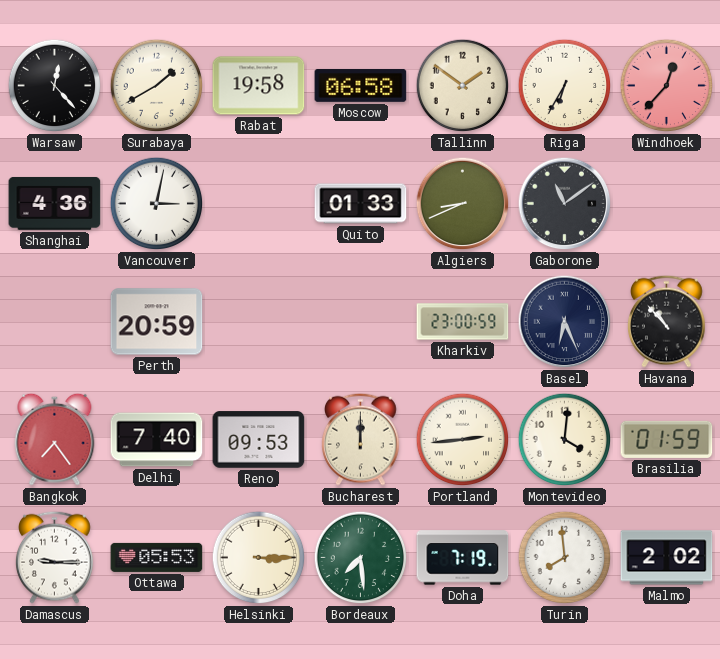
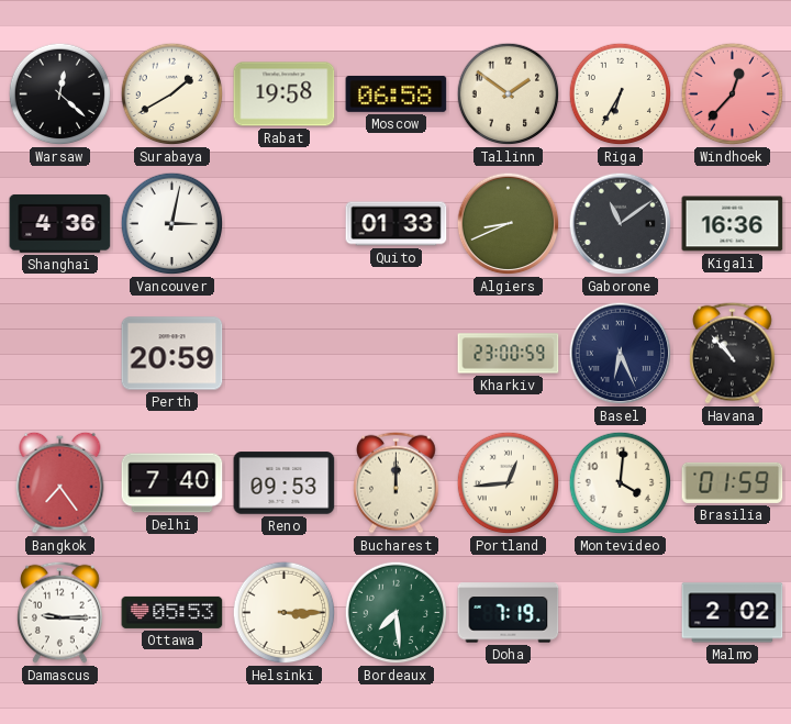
Warsaw: 12:23 -> 12:22 (60, 94)
Kigali: none -> 16:36 (733, 224)
Portland: 2:44 -> 12:44 (509, 483)
Turin: 7:59 -> none (565, 558)
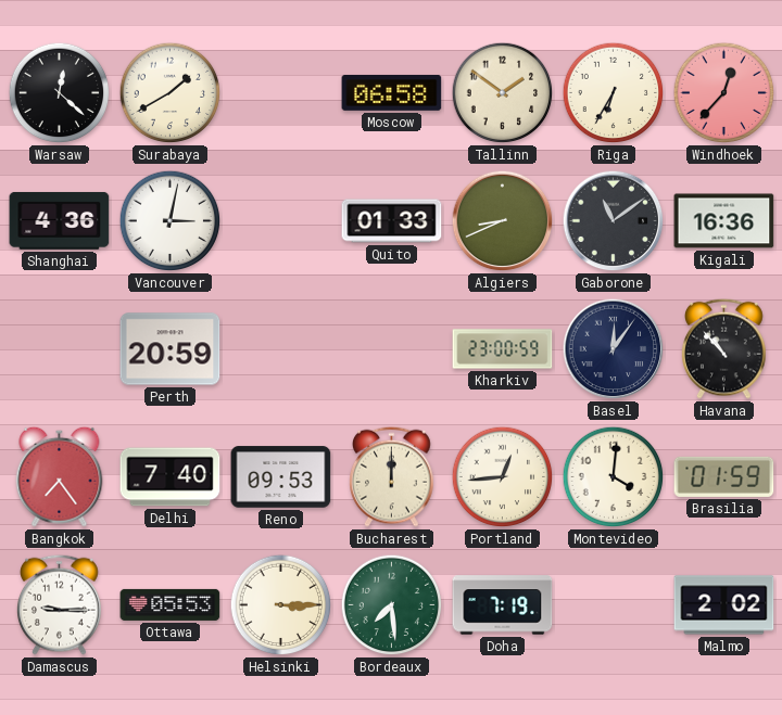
Rabat: 19:58 -> none (285, 94)
Basel: 6:26 -> 12:06 (614, 349)
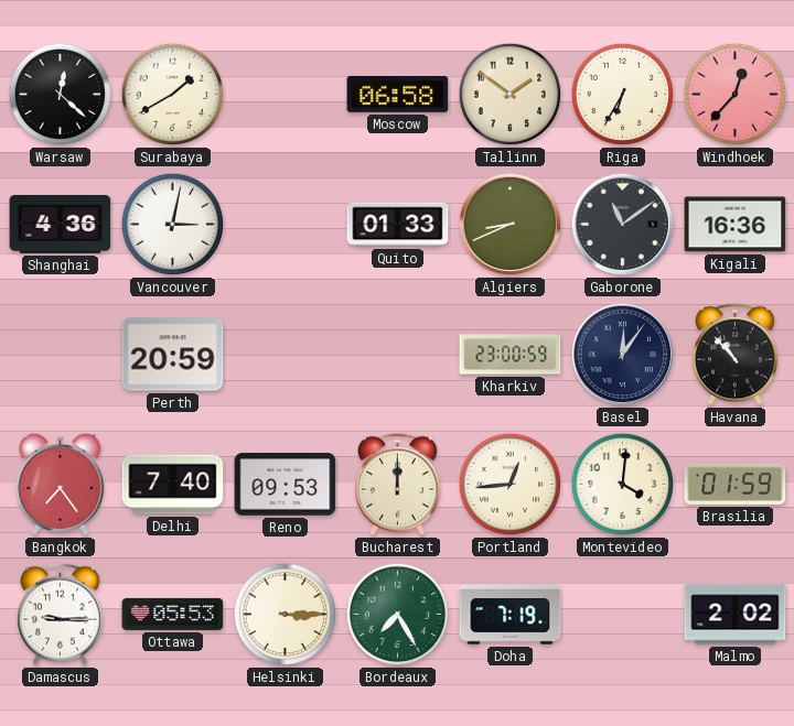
Bordeaux: 7:29 -> 7:25 (398, 615)
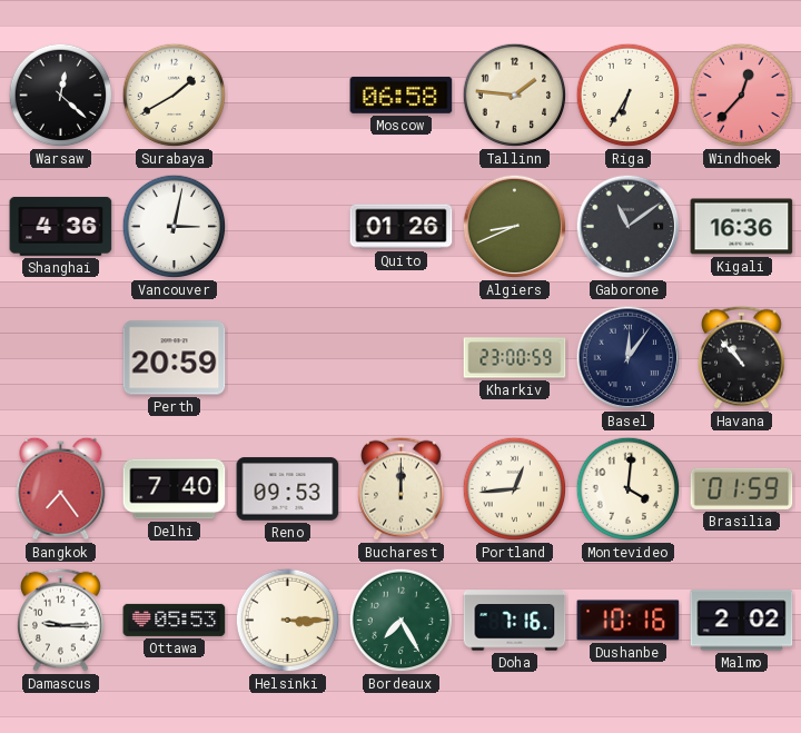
Tallinn: 1:51 -> 1:46 (515, 96)
Quito: 01:33 -> 01:26 (402, 227)
Doha: 7:19 -> 7:16 (515, 621)
Dushanbe: none -> 10:16 (629, 621)
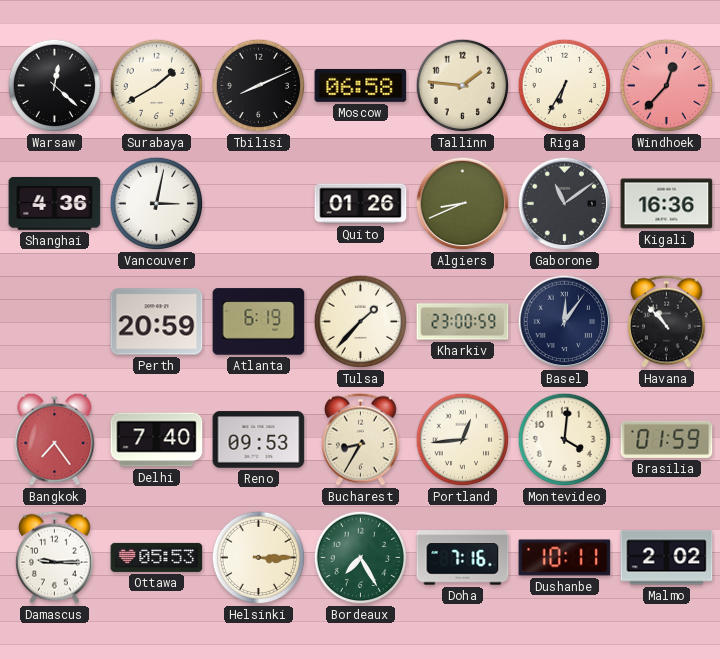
Tbilisi: none -> 8:11 (259, 86)
Atlanta: none -> 6:19 (259, 322)
Tulsa: none -> 1:37 (361, 322)
Bucharest: 12:00 -> 8:35 (361, 439)
Dushanbe: 10:16 -> 10:11 (565, 558)
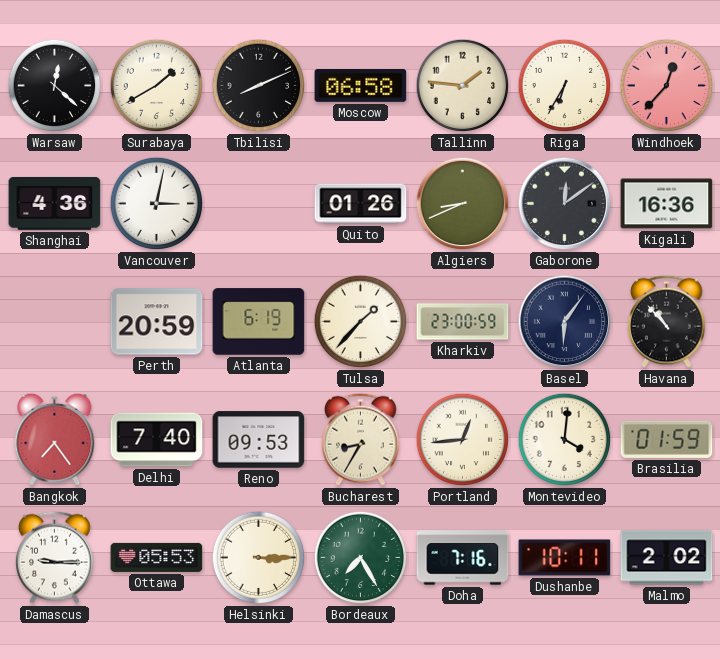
Gaborone: 11:09 -> 12:09 (565, 204)
Basel: 12:06 -> 6:06 (565, 322)
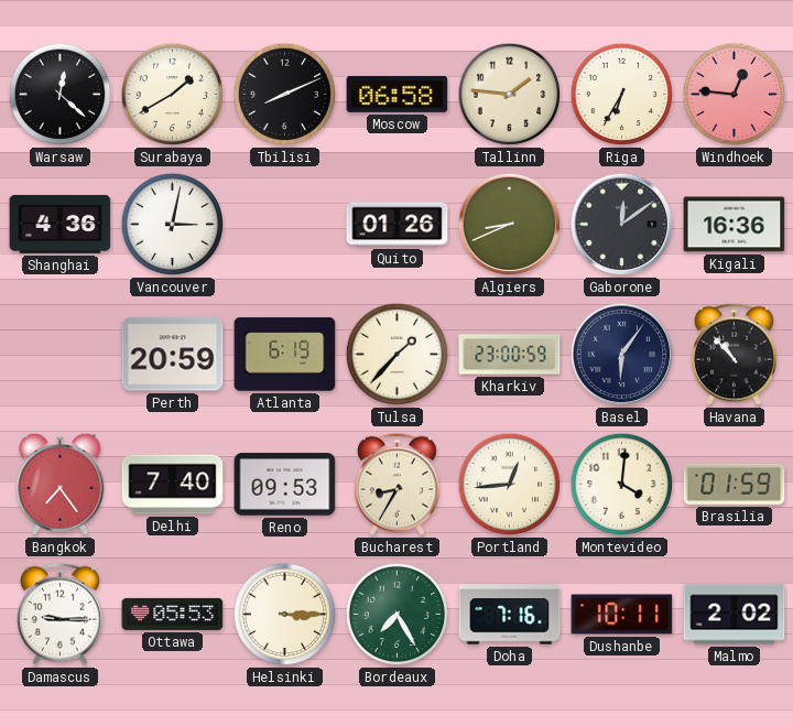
Windhoek: 12:37 -> 12:46 (735, 95)
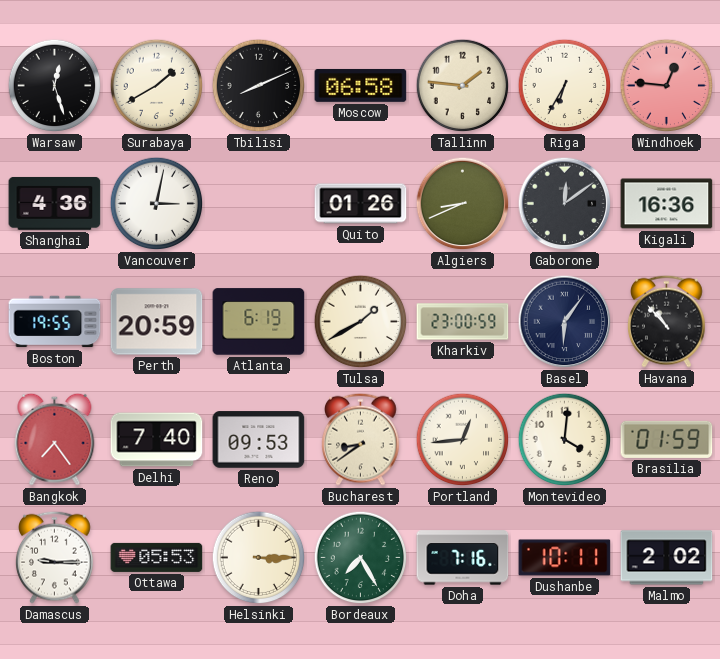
Warsaw: 12:22 -> 12:27 (55, 86)
Boston: none -> 19:55 (55, 322)
Tulsa: 1:37 -> 1:40 (361, 322)
Bucharest: 8:35 -> 8:39 (361, 439)
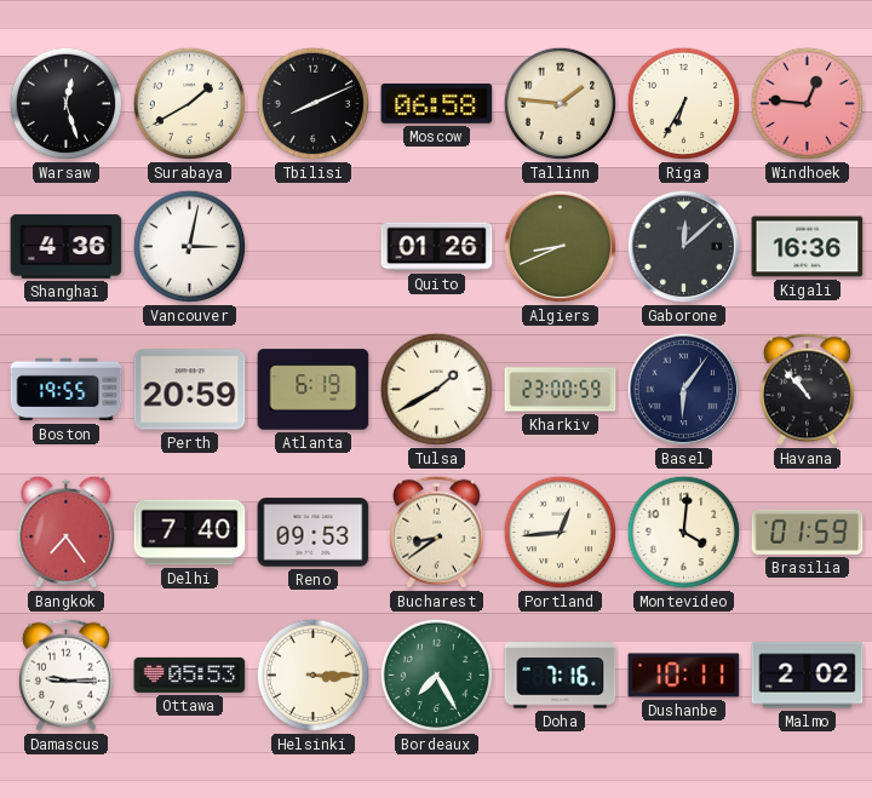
Gaborone: 12:09 -> 12:08 (684, 247)
